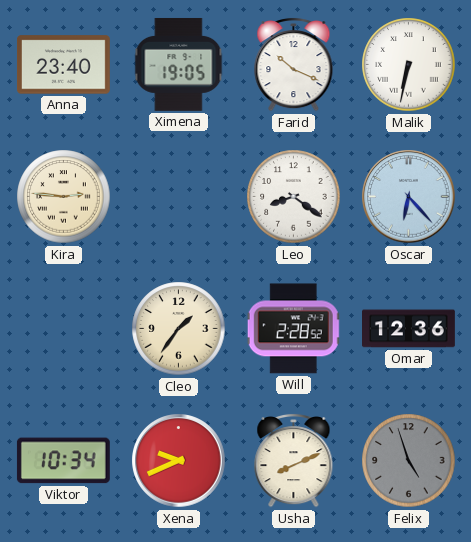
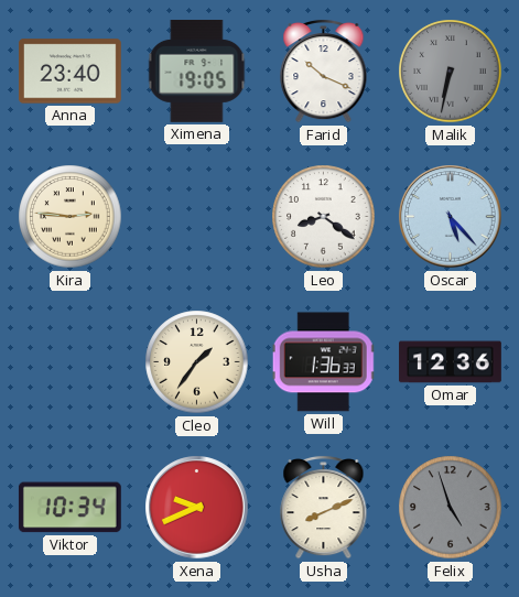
Malik dial: white -> grey (451, 72)
Oscar: 6:23 -> 5:23 (451, 217)
Will: 2:28 -> 1:36 (324, 362)
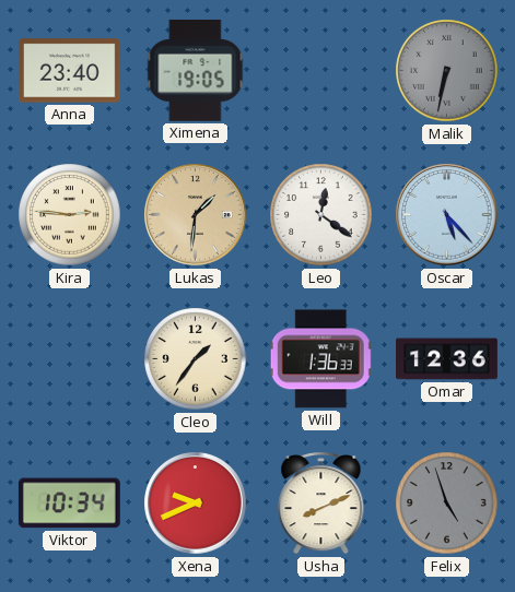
Farid: 10:19 -> none (324, 70)
Lukas: none -> 1:31 (196, 215)
Leo: 8:21 -> 12:21 (321, 215)
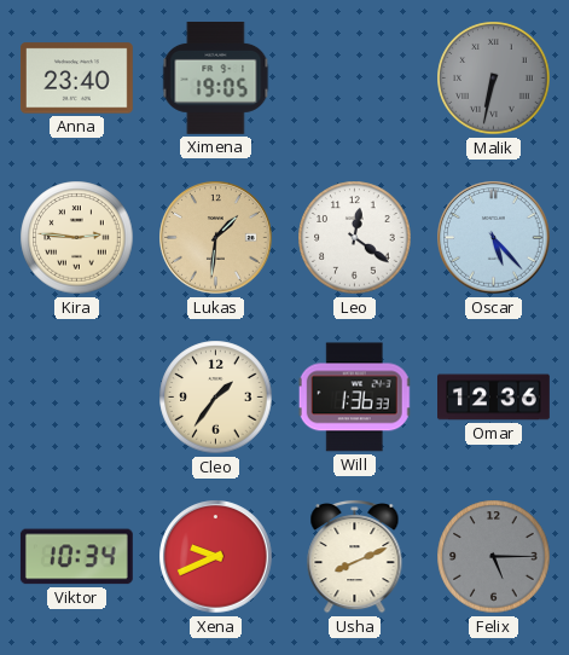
Felix: 4:57 -> 5:15 (494, 557)
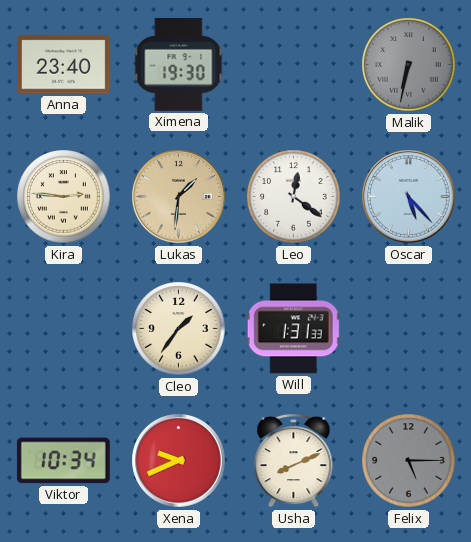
Ximena: 19:05 -> 19:30 (179, 64)
Will: 1:36 -> 1:31 (294, 329)
Omar: 12:36 -> none (494, 398)
